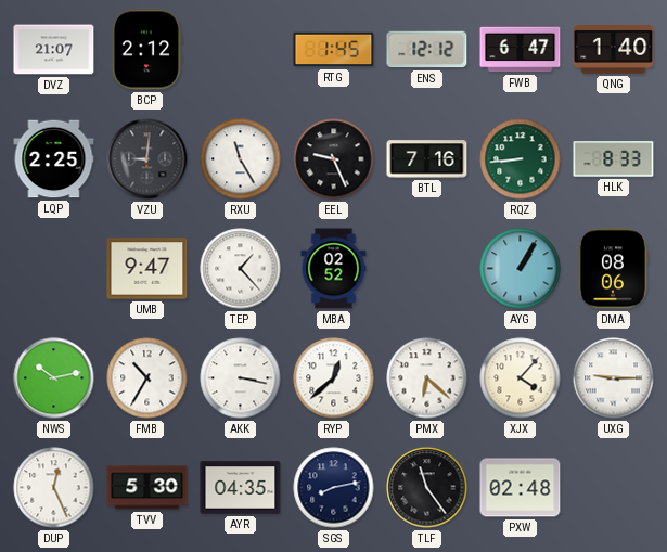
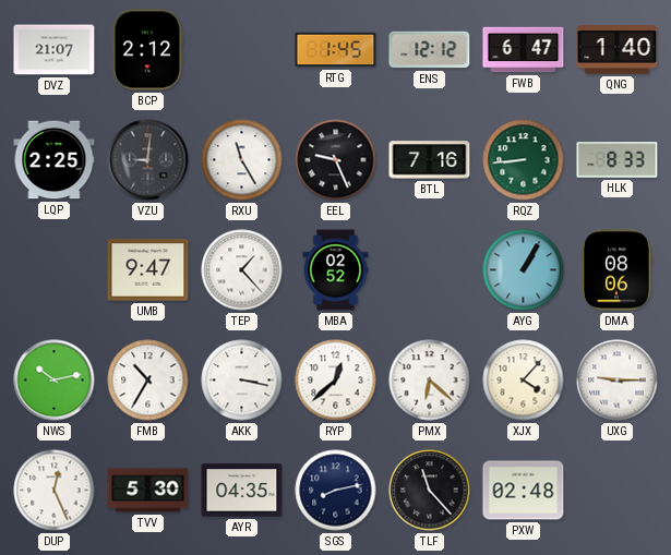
TLF: 11:24 -> 11:23 (430, 491)
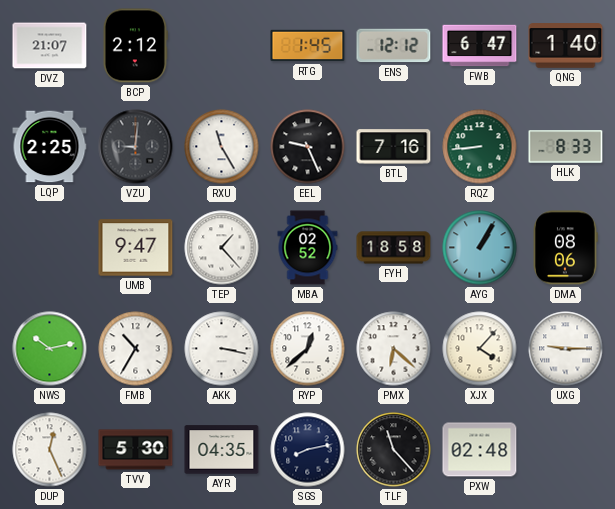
FYH: none -> 18:58 (394, 248)
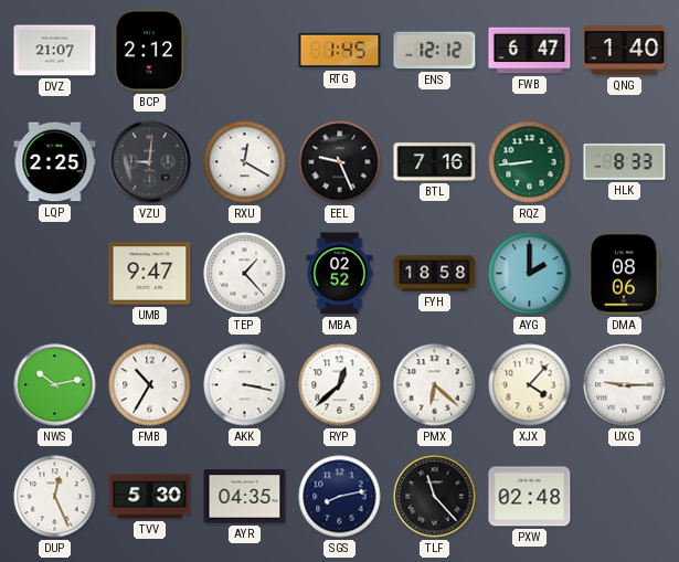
RXU: 11:25 -> 12:20 (245, 162)
AYG: 1:05 -> 2:00 (530, 274)
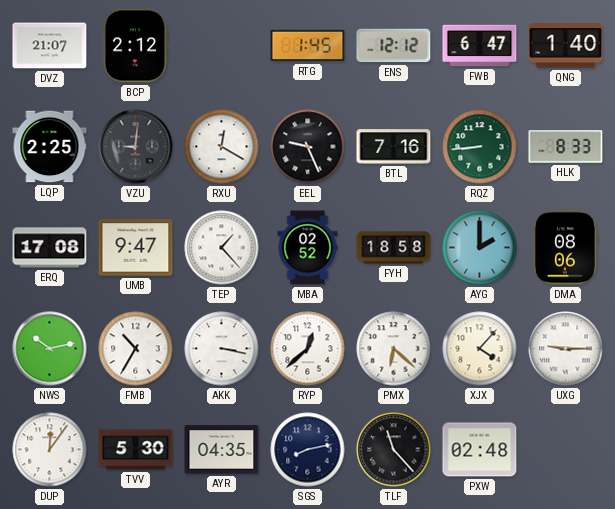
ERQ: none -> 17:08 (50, 248)
DUP: 12:26 -> 12:06 (50, 450)
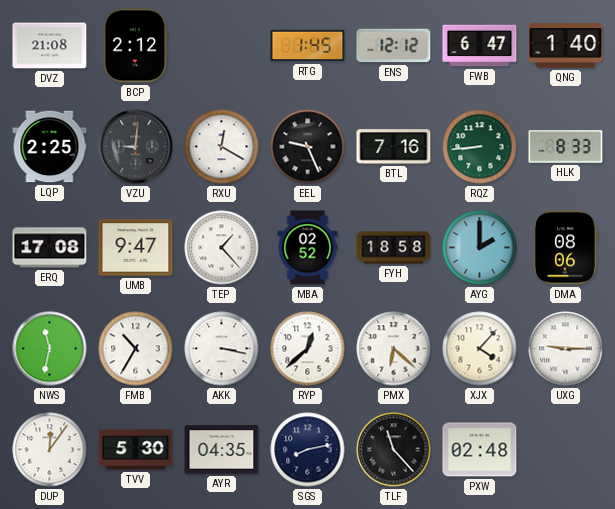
DVZ: 21:07 -> 21:08 (50, 46)
NWS: 10:13 -> 11:32 (50, 349)
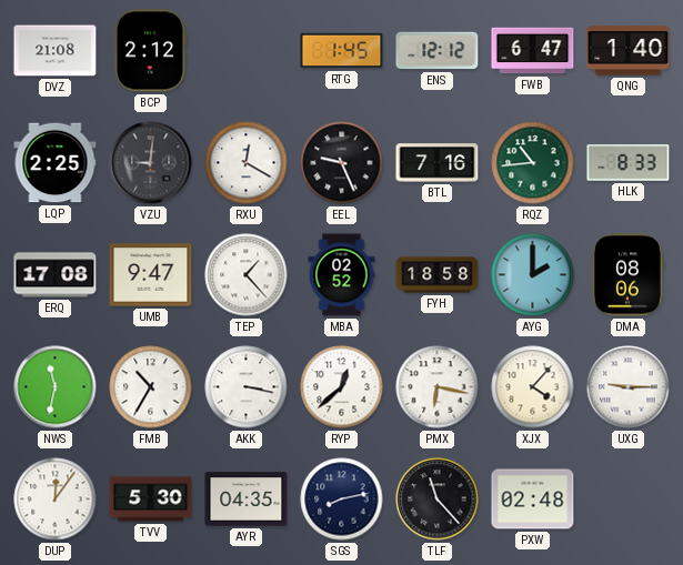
RQZ: 8:44 -> 10:44 (533, 163)
PMX: 6:22 -> 6:17 (438, 387)
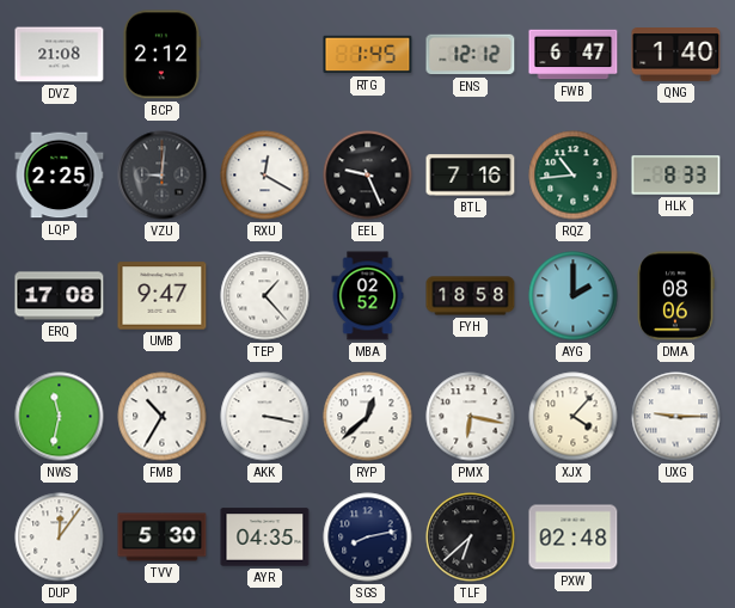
TLF: 11:23 -> 6:38 (471, 538)
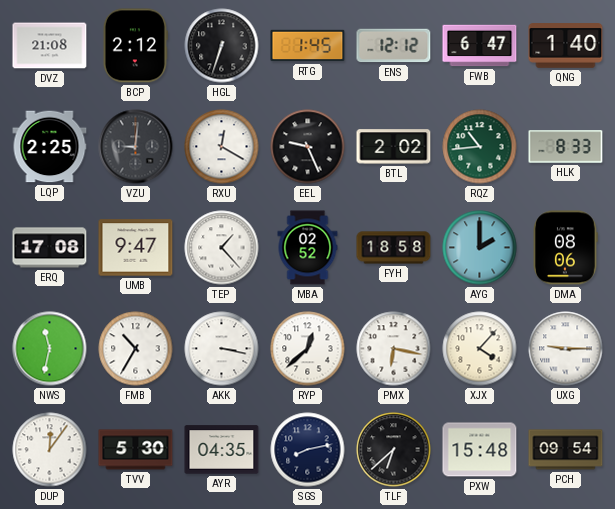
HGL: none -> 6:33 (222, 46)
BTL: 7:16 -> 2:02 (394, 147)
PXW: 02:48 -> 15:48 (480, 450)
PCH: none -> 09:54 (566, 450)
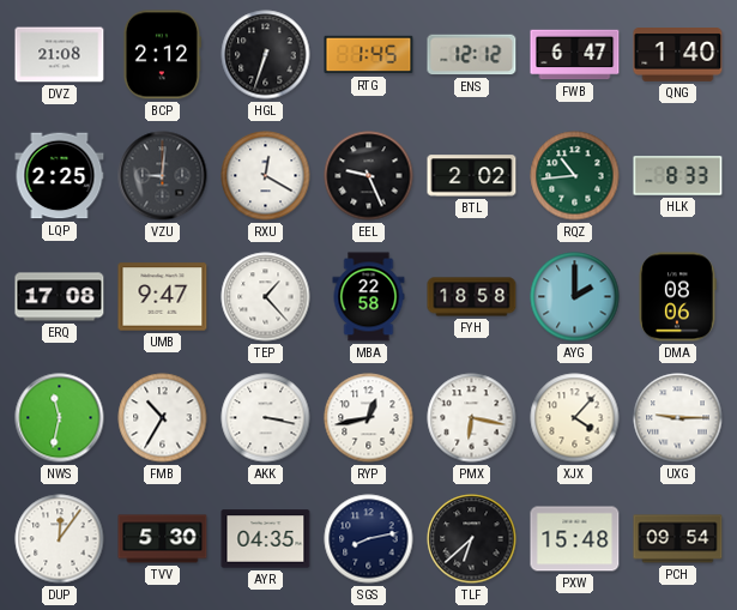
MBA: 02:52 -> 22:58 (369, 297)
RYP: 12:38 -> 12:43 (369, 418)
